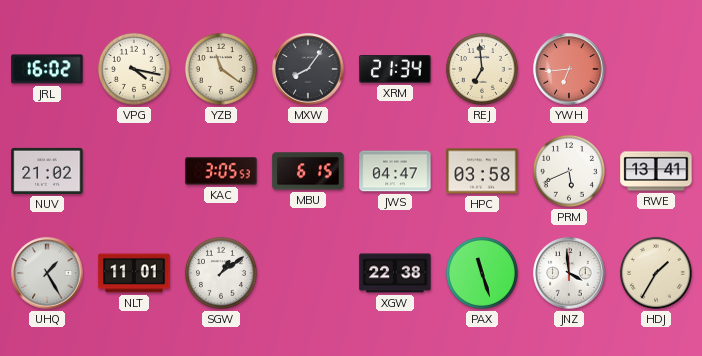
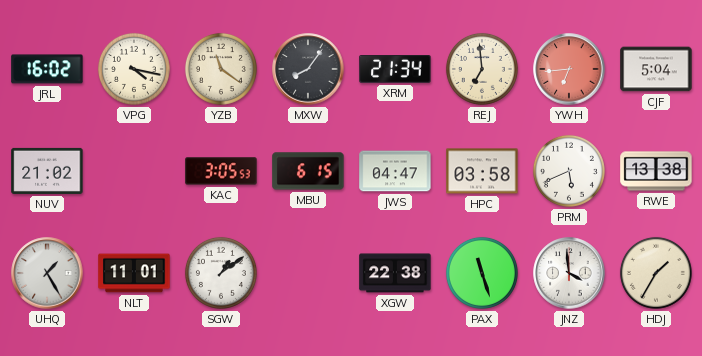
CJF: none -> 5:04 (656, 69)
RWE: 13:41 -> 13:38 (656, 171)
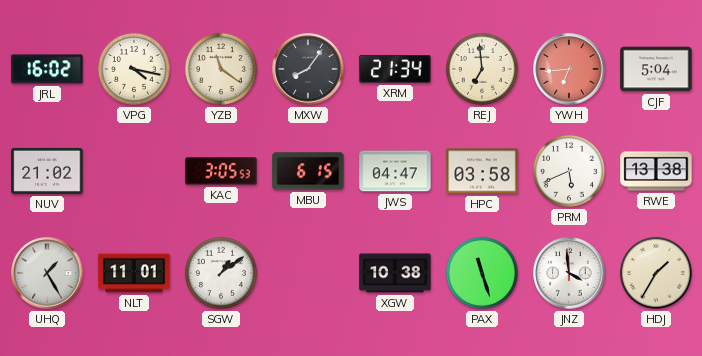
XGW: 22:38 -> 10:38 (395, 273)
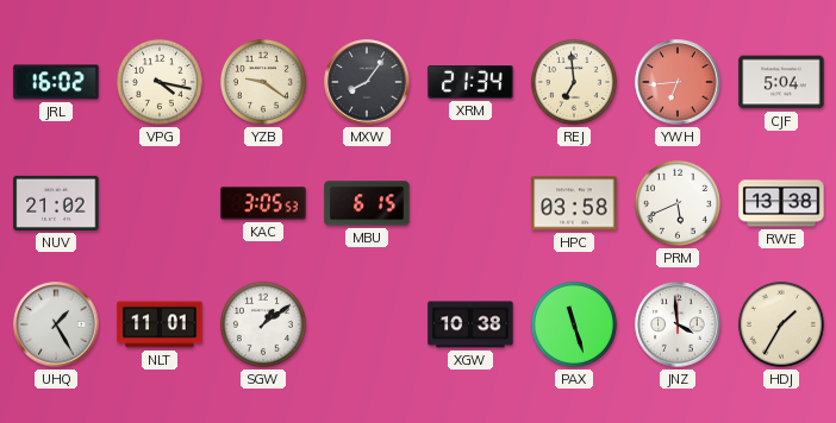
YZB: 11:21 -> 9:21 (263, 82)
JWS: 04:47 -> none (395, 171)
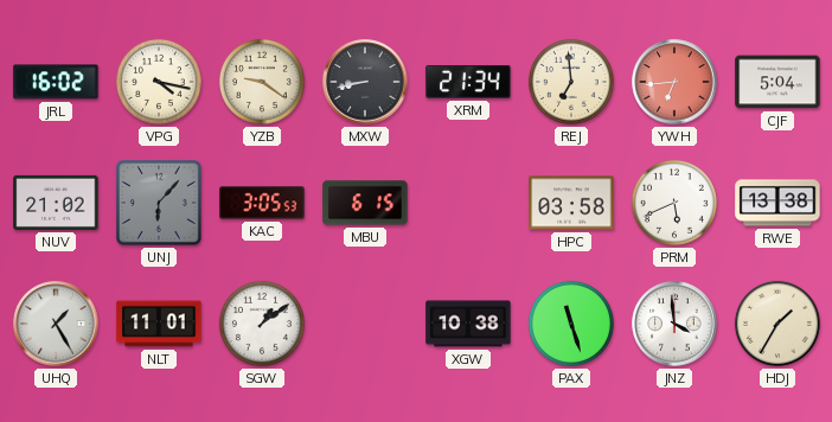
MXW: 8:06 -> 8:43 (365, 82)
UNJ: none -> 6:07 (159, 203)
